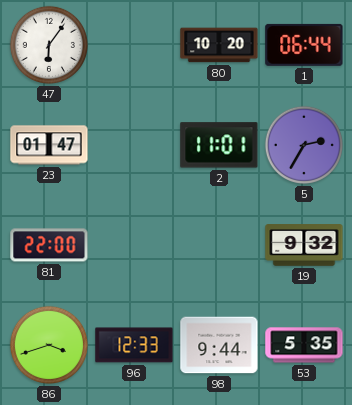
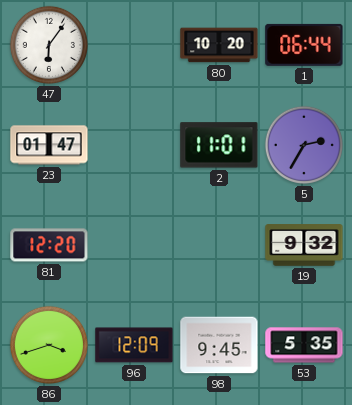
81: 22:00 -> 12:20 (49, 245)
96: 12:33 -> 12:09 (134, 345)
98: 9:44 -> 9:45 (219, 345)
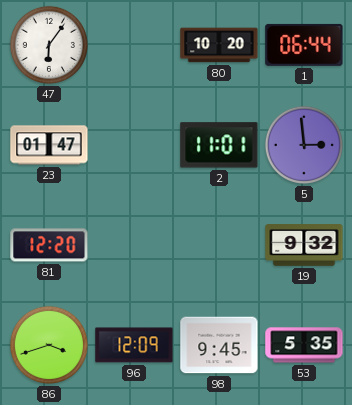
5: 2:35 -> 2:59 (304, 145)
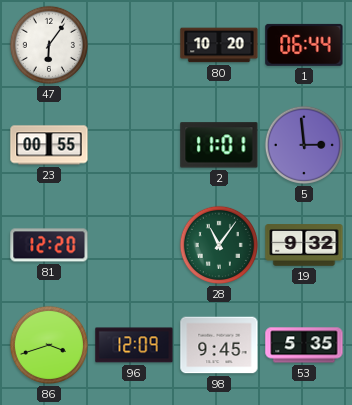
23: 01:47 -> 00:55 (49, 145)
28: none -> 11:06 (219, 245)
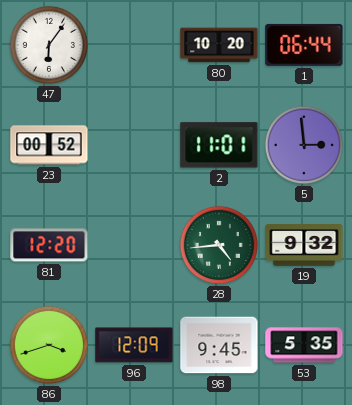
23: 00:55 -> 00:52 (49, 145)
28: 11:06 -> 4:44 (219, 245)
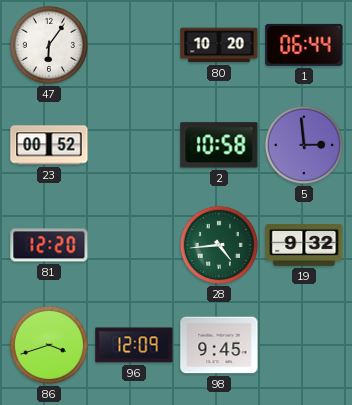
2: 11:01 -> 10:58 (219, 145)
53: 5:35 -> none (304, 345)
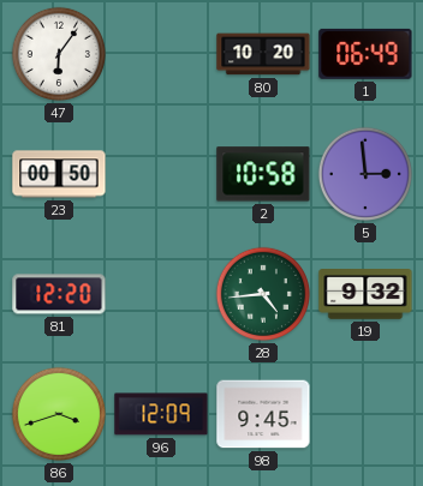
1: 06:44 -> 06:49 (365, 54)
23: 00:52 -> 00:50 (59, 174)
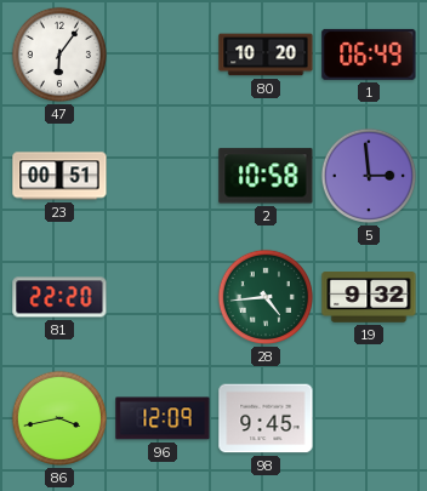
23: 00:50 -> 00:51 (59, 176)
81: 12:20 -> 22:20 (59, 297)
86: 3:42 -> 3:43 (59, 418)
